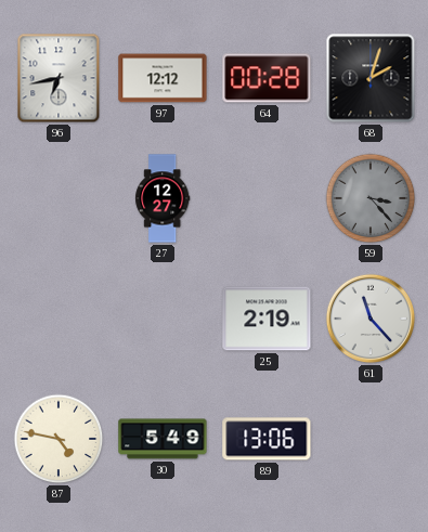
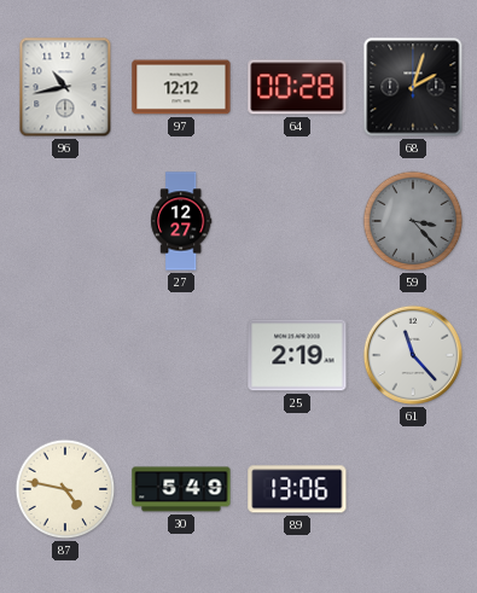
96: 6:43 -> 10:43 (65, 87)
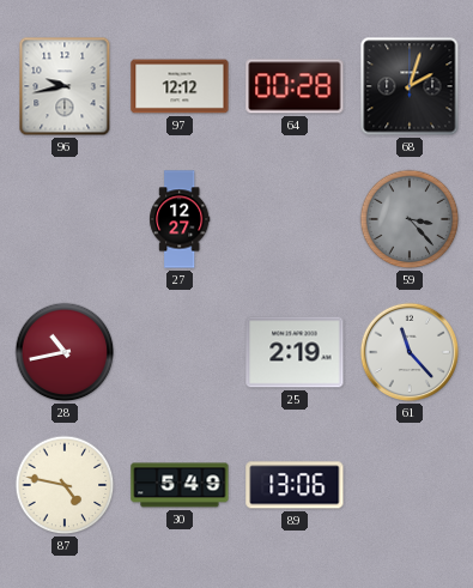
96: 10:43 -> 9:43 (65, 86)
28: none -> 10:43 (65, 352)
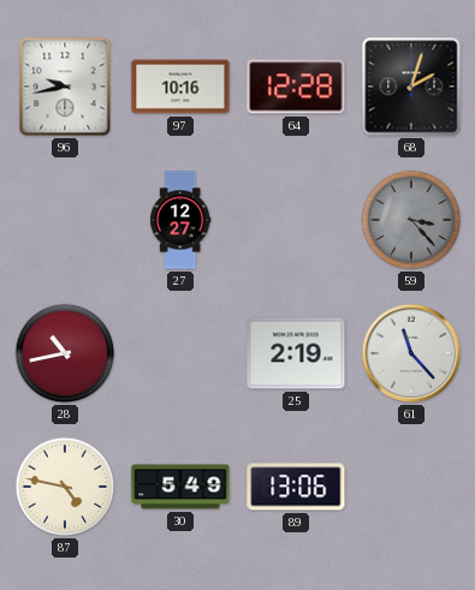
97: 12:12 -> 10:16 (180, 87)
64: 00:28 -> 12:28 (296, 87)
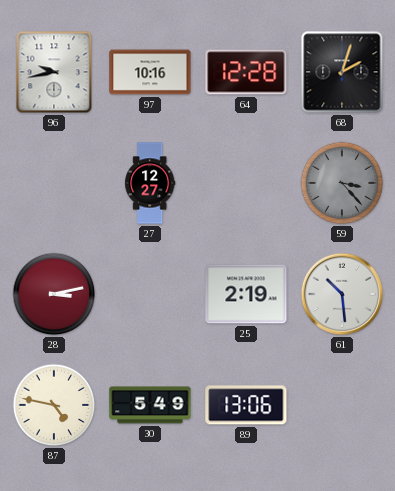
28: 10:43 -> 3:13 (54, 294)
61: 11:23 -> 10:29 (342, 294)
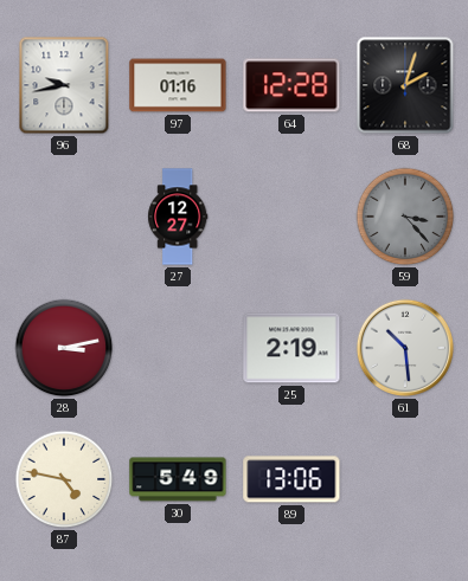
97: 10:16 -> 01:16 (178, 85)
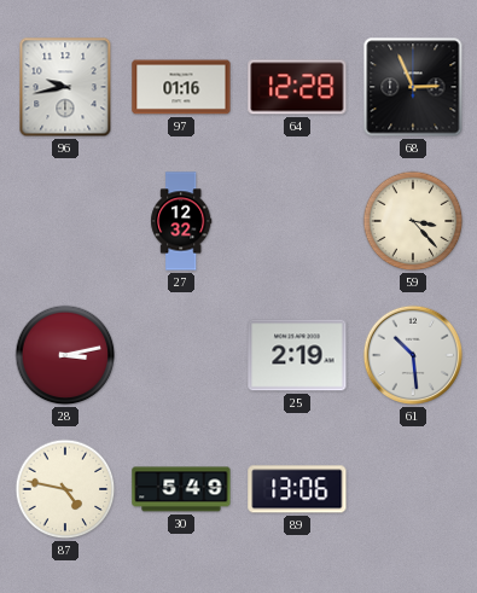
68: 2:03 -> 2:56 (413, 87)
27: 12:27 -> 12:32 (181, 221)
59 dial: grey -> cream (413, 221)
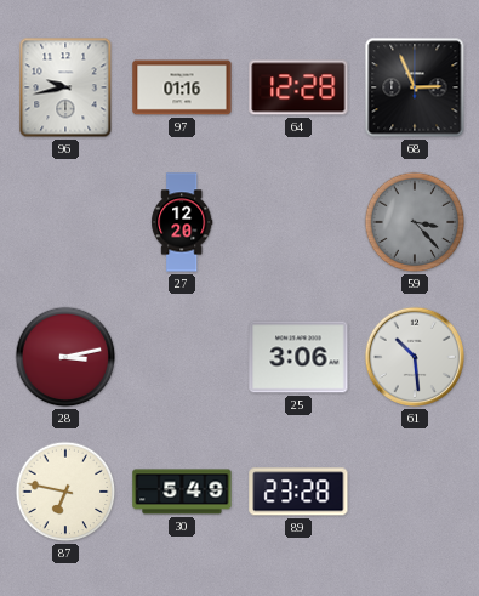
27: 12:32 -> 12:20 (182, 222)
59 dial: cream -> grey (415, 222)
25: 2:19 -> 3:06 (298, 357)
87: 4:47 -> 6:47 (65, 492)
89: 13:06 -> 23:28 (298, 492)
